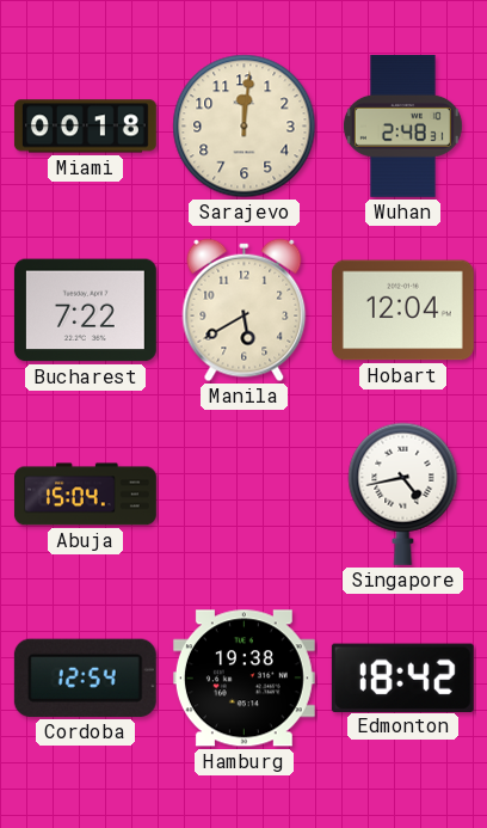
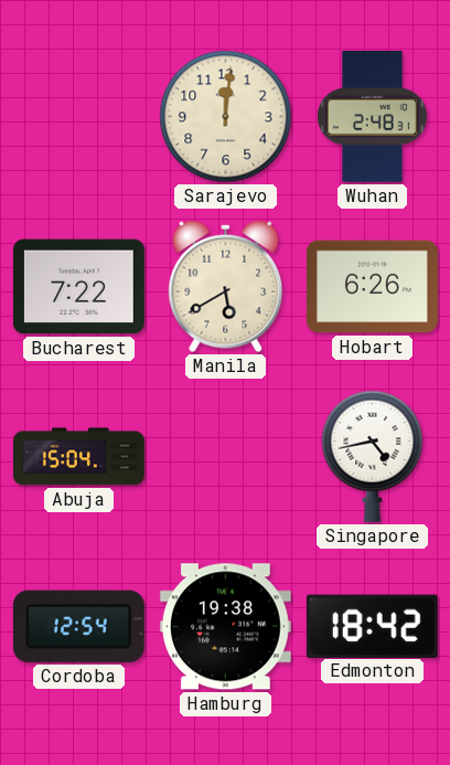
Miami: 00:18 -> none (85, 127)
Hobart: 12:04 -> 6:26 (372, 287)
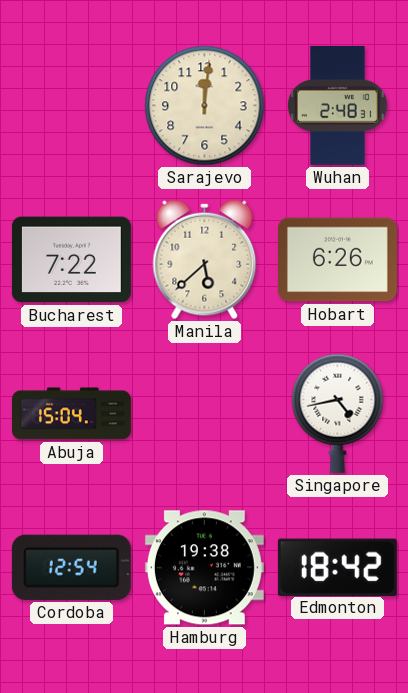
Manila: 5:40 -> 5:38 (205, 260)
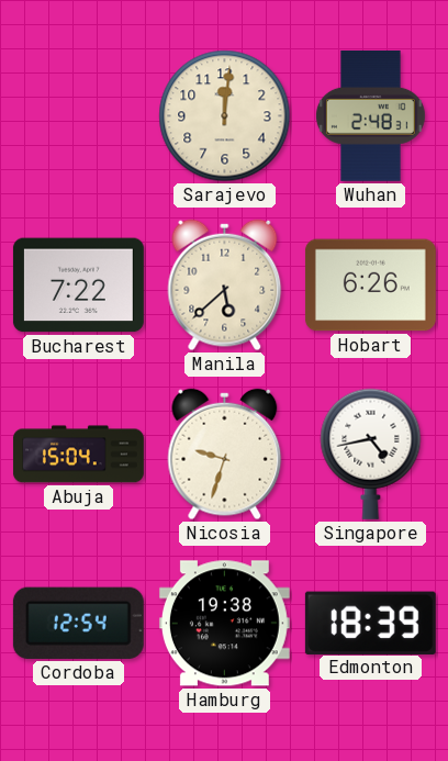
Nicosia: none -> 9:33 (225, 455)
Edmonton: 18:42 -> 18:39 (370, 623)
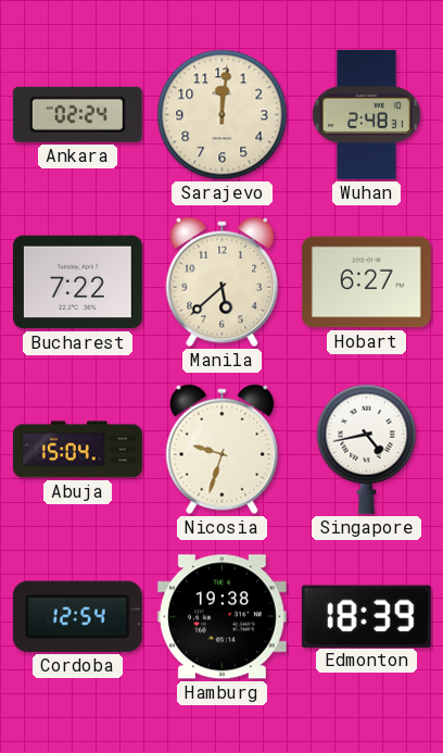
Ankara: none -> 02:24 (77, 114)
Hobart: 6:26 -> 6:27 (366, 283)
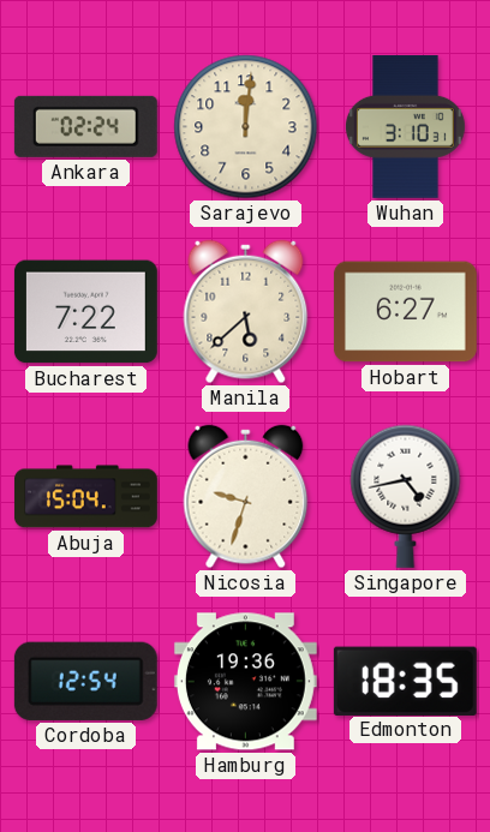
Wuhan: 2:48 -> 3:10 (405, 126)
Hamburg: 19:38 -> 19:36 (245, 682)
Edmonton: 18:39 -> 18:35 (405, 681)
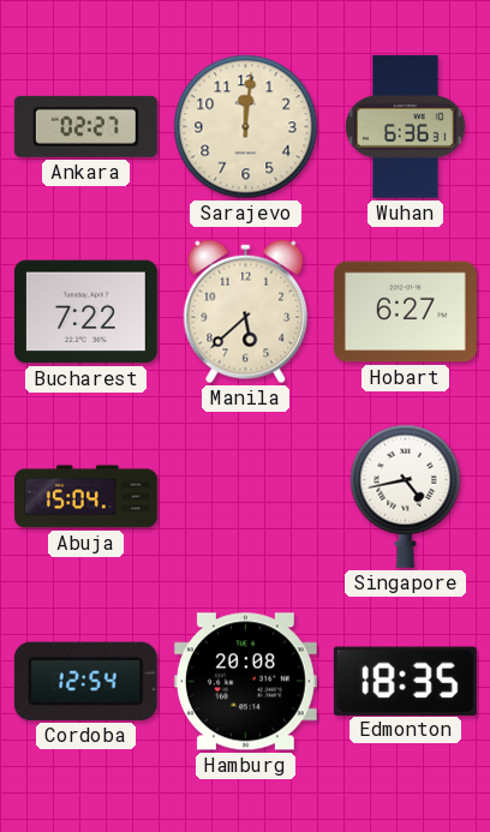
Ankara: 02:24 -> 02:27 (85, 126)
Wuhan: 3:10 -> 6:36 (405, 126)
Nicosia: 9:33 -> none (246, 497)
Hamburg: 19:36 -> 20:08 (245, 682)
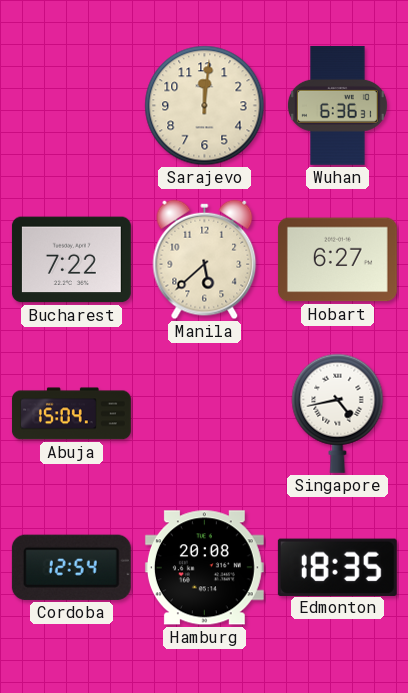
Ankara: 02:27 -> none (85, 126)
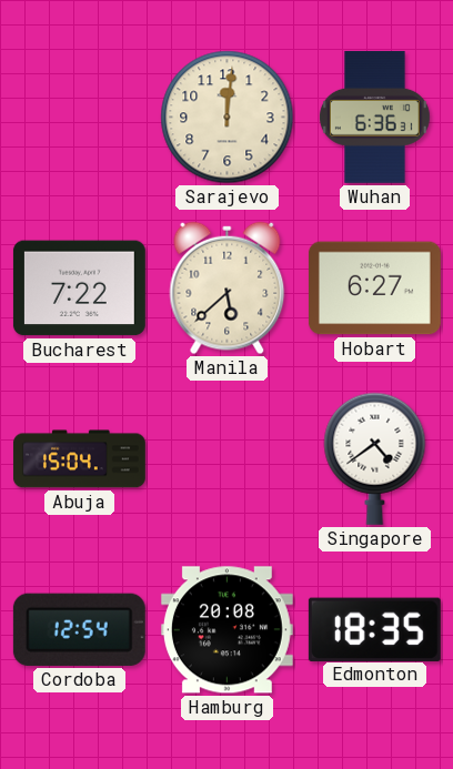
Singapore: 4:43 -> 4:39 (375, 458)
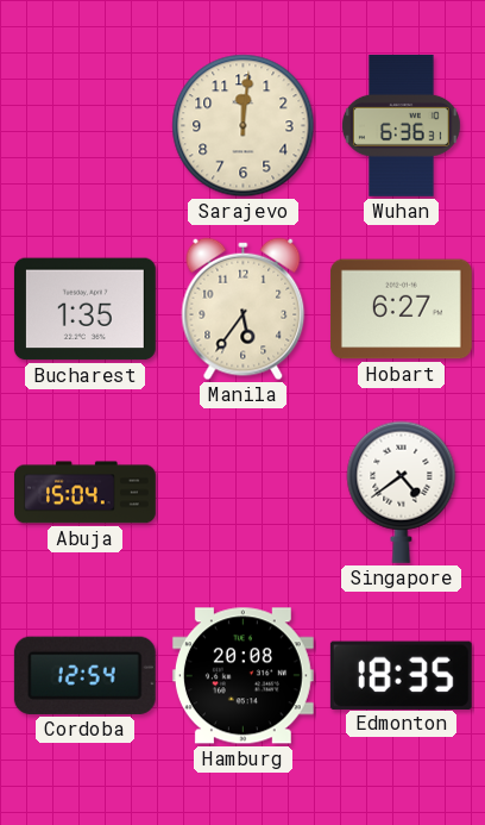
Bucharest: 7:22 -> 1:35 (84, 310)
Manila: 5:38 -> 5:36 (244, 310)
